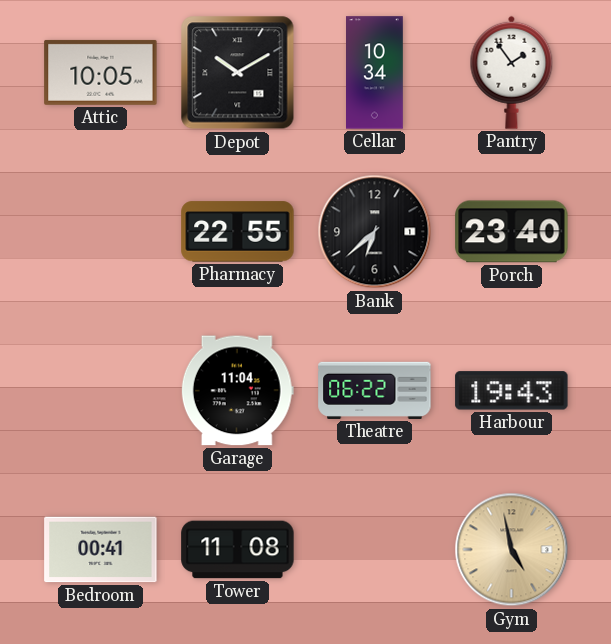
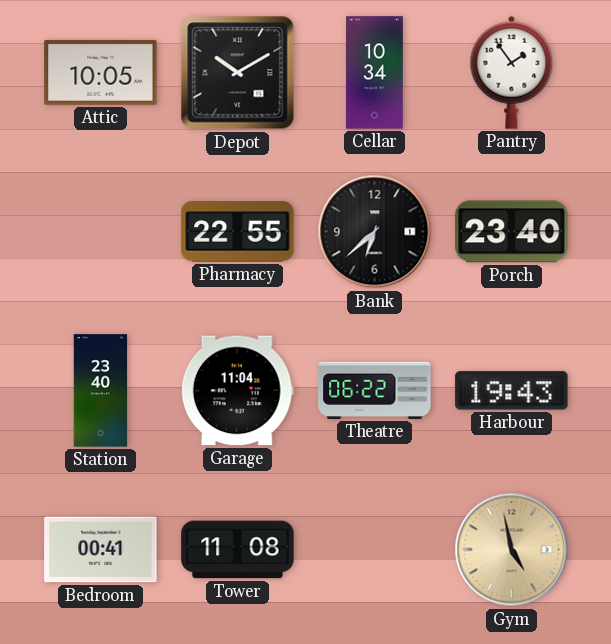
Station: none -> 23:40 (101, 391)
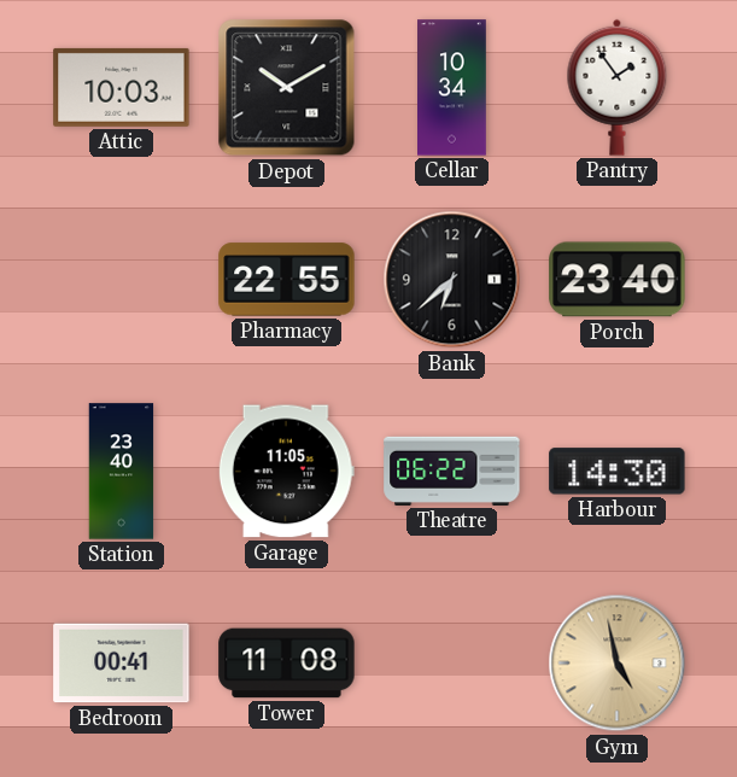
Attic: 10:05 -> 10:03 (122, 87)
Garage: 11:04 -> 11:05 (286, 472)
Harbour: 19:43 -> 14:30 (618, 472)
